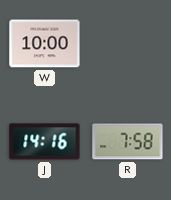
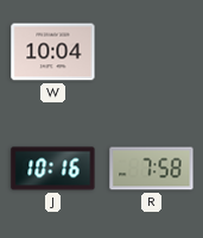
W: 10:00 -> 10:04 (53, 52)
J: 14:16 -> 10:16 (53, 169)
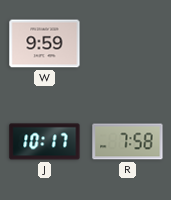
W: 10:04 -> 9:59 (45, 44)
J: 10:16 -> 10:17 (45, 142)
